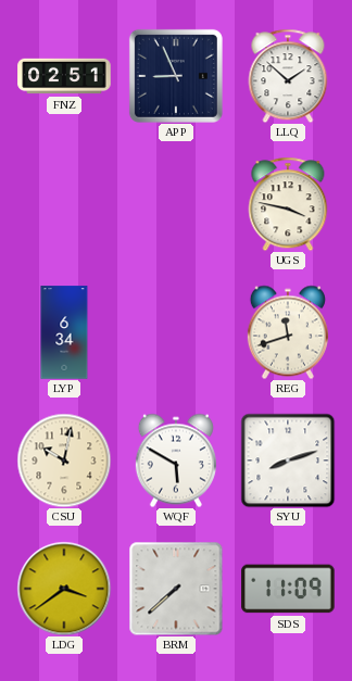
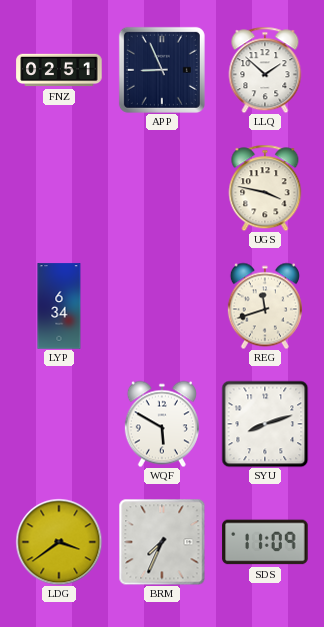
CSU: 10:02 -> none (64, 461)
BRM: 7:38 -> 7:34 (162, 542)
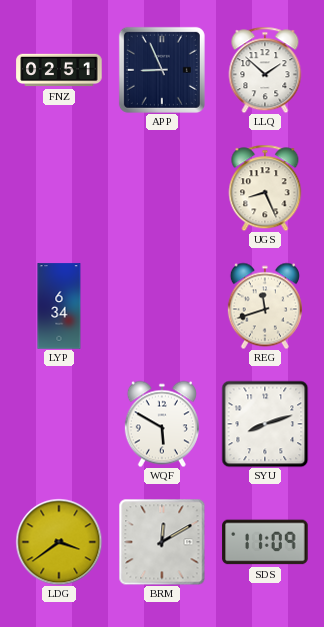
UGS: 3:47 -> 8:26 (265, 188)
BRM: 7:34 -> 12:10 (162, 542)
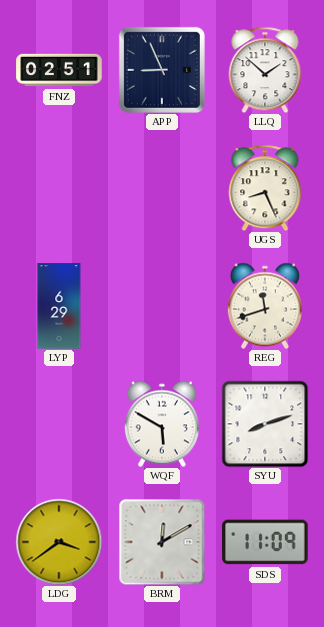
LYP: 6:34 -> 6:29 (59, 306)
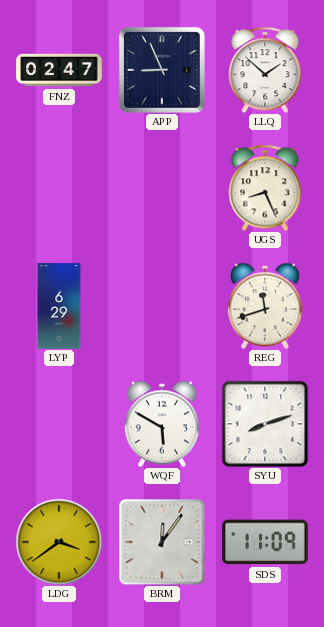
FNZ: 02:51 -> 02:47 (59, 70)
BRM: 12:10 -> 12:06 (162, 542)
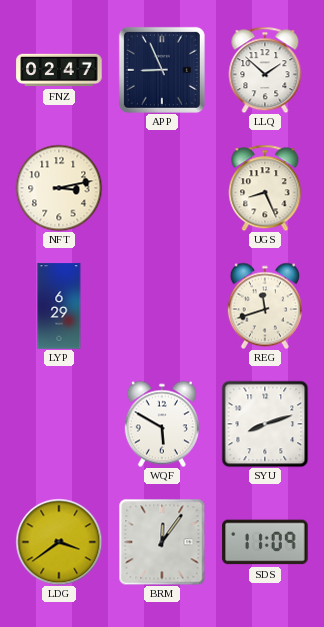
NFT: none -> 3:13 (59, 188)
